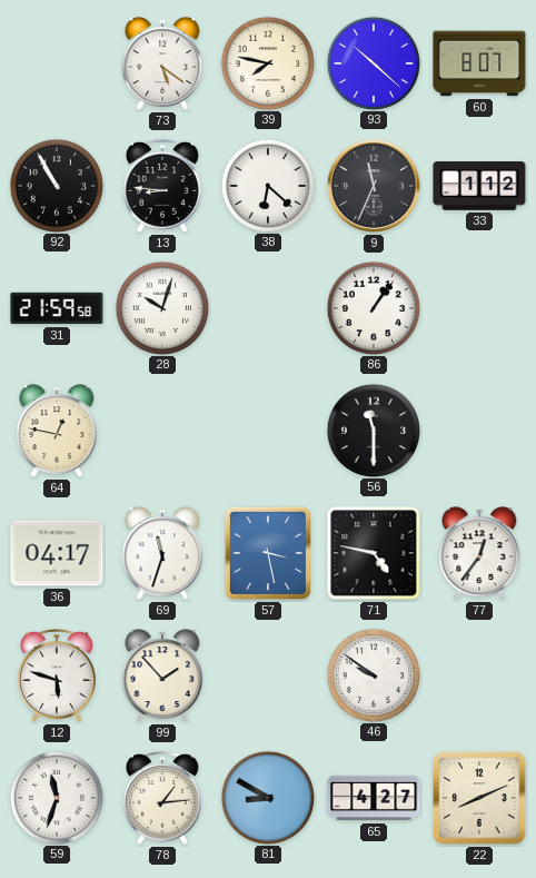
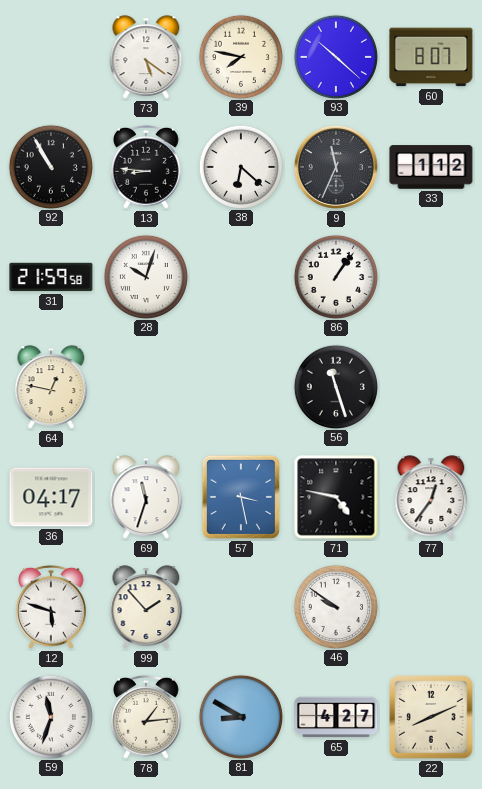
56: 11:30 -> 11:27 (335, 386)
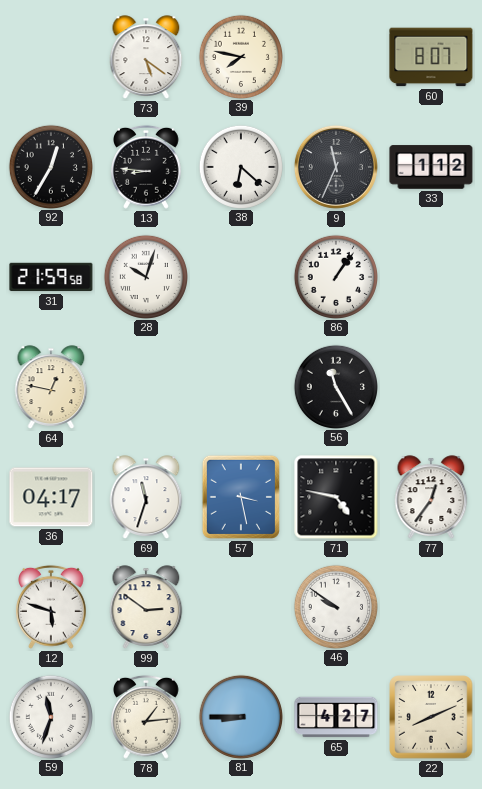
93: 10:22 -> none (335, 56)
92: 10:55 -> 12:35 (50, 166)
56: 11:27 -> 11:25 (335, 386)
99: 1:53 -> 2:51 (146, 607)
81: 8:50 -> 8:45 (240, 716)
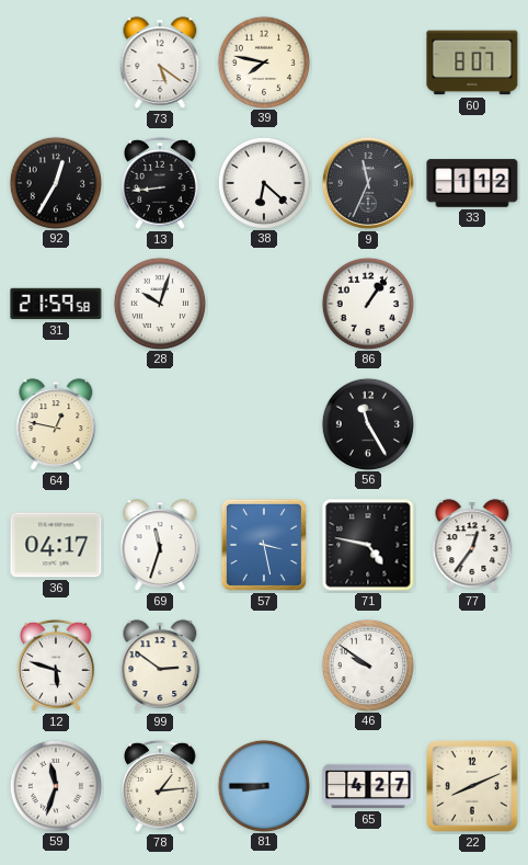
13: 8:46 -> 8:44 (161, 183)
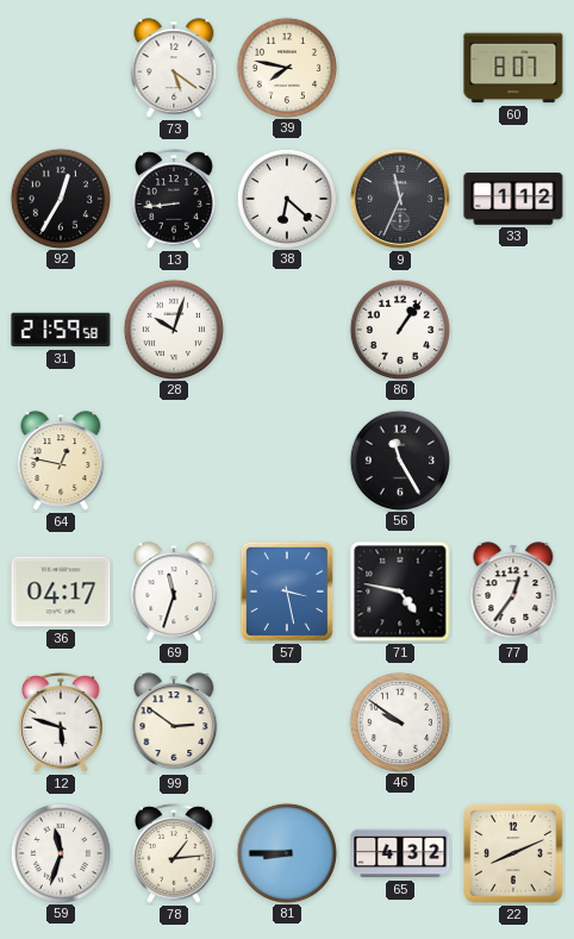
65: 4:27 -> 4:32 (400, 853)
